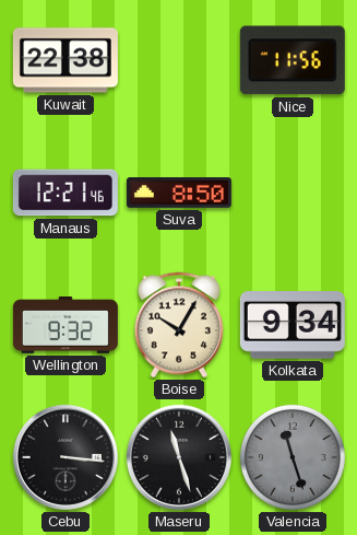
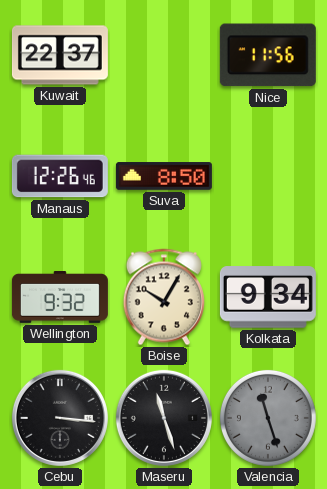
Kuwait: 22:38 -> 22:37 (60, 55)
Manaus: 12:21 -> 12:26 (60, 176)
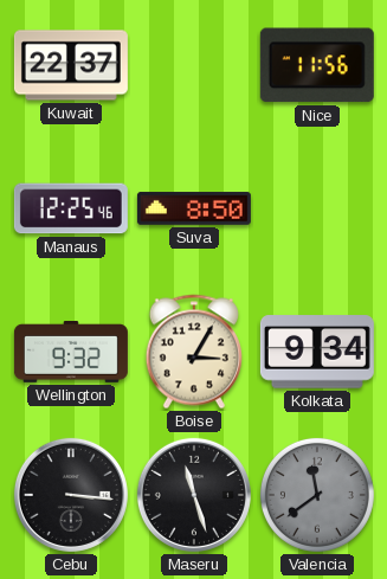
Manaus: 12:26 -> 12:25 (71, 208)
Boise: 10:05 -> 3:05 (194, 352)
Valencia: 11:27 -> 11:39 (317, 495)
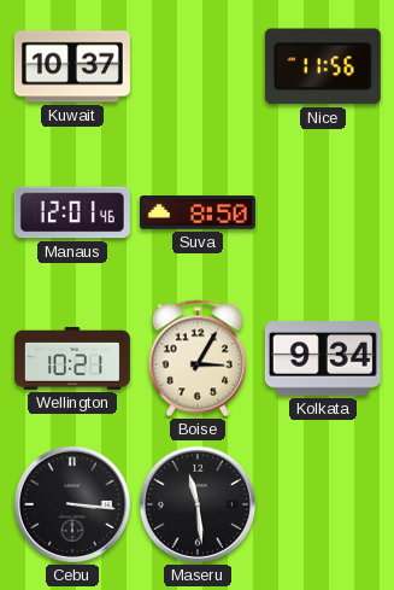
Kuwait: 22:37 -> 10:37 (72, 66)
Manaus: 12:25 -> 12:01 (72, 212)
Wellington: 9:32 -> 10:21 (72, 360)
Maseru: 11:27 -> 11:29 (198, 504)
Valencia: 11:39 -> none (317, 495)
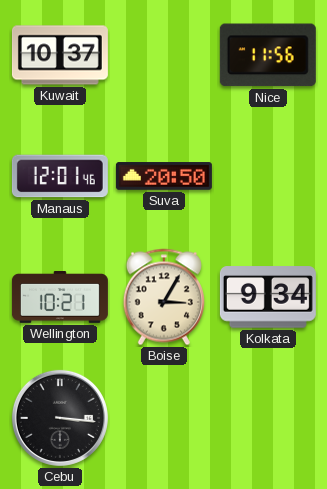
Suva: 8:50 -> 20:50 (164, 176)
Maseru: 11:29 -> none (198, 504)
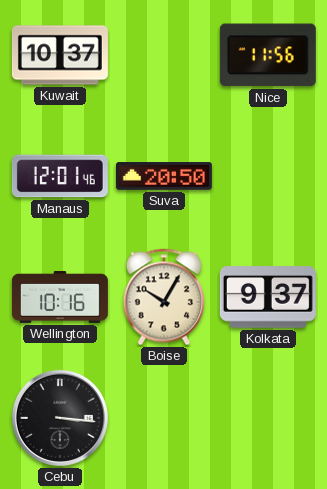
Wellington: 10:21 -> 10:16 (60, 298)
Boise: 3:05 -> 10:05 (164, 297)
Kolkata: 9:34 -> 9:37 (268, 297)
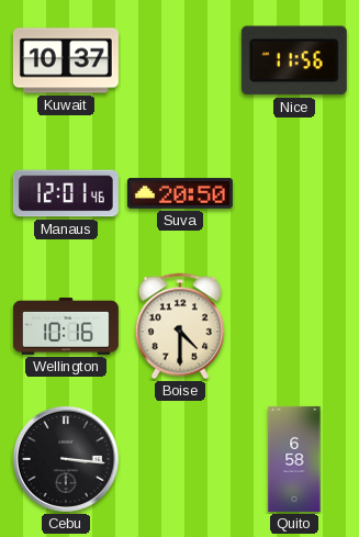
Boise: 10:05 -> 4:30 (180, 326)
Kolkata: 9:37 -> none (268, 297)
Quito: none -> 6:58 (294, 459)
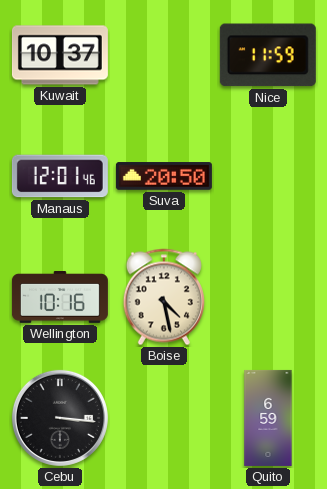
Nice: 11:56 -> 11:59 (268, 55)
Boise: 4:30 -> 4:28 (164, 297)
Quito: 6:58 -> 6:59 (268, 418)
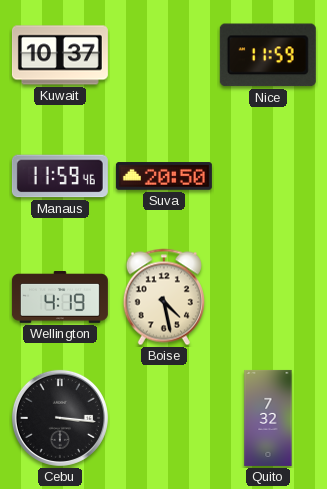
Manaus: 12:01 -> 11:59 (60, 176)
Wellington: 10:16 -> 4:19 (60, 298)
Quito: 6:59 -> 7:32 (268, 418)
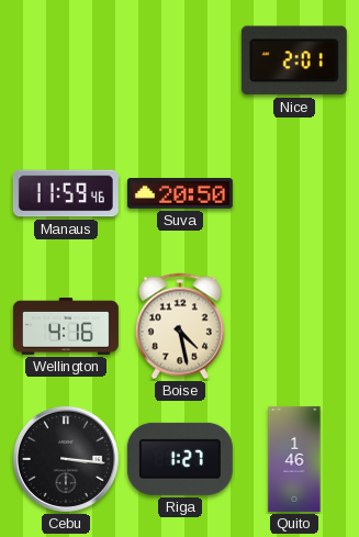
Kuwait: 10:37 -> none (60, 55)
Nice: 11:59 -> 2:01 (294, 60)
Wellington: 4:19 -> 4:16 (66, 327)
Riga: none -> 1:27 (180, 459)
Quito: 7:32 -> 1:46 (294, 459)
